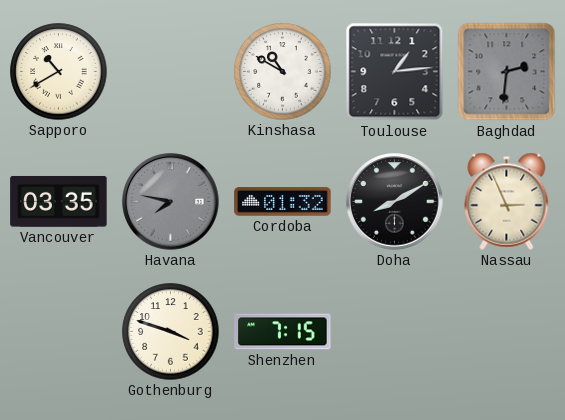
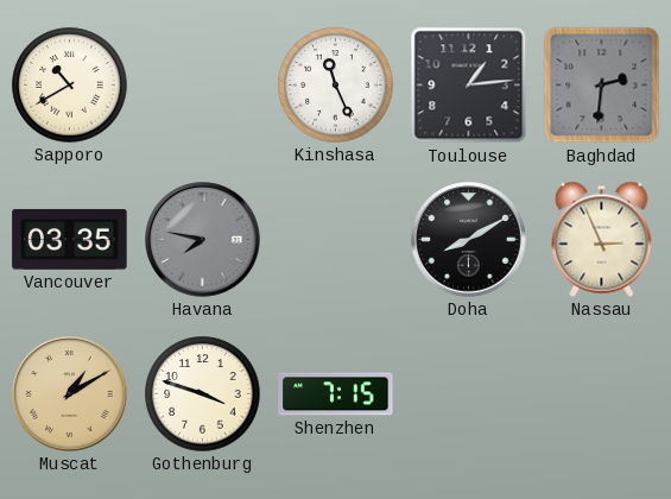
Kinshasa: 10:50 -> 11:26 (336, 86)
Cordoba: 01:32 -> none (283, 202)
Muscat: none -> 1:10 (70, 394)
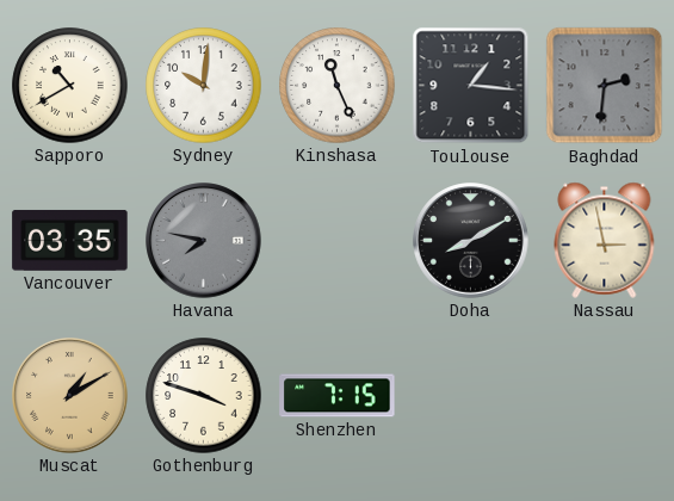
Sydney: none -> 10:01 (204, 86)
Toulouse: 1:14 -> 1:16 (471, 86)
Nassau: 2:56 -> 2:58 (605, 240)
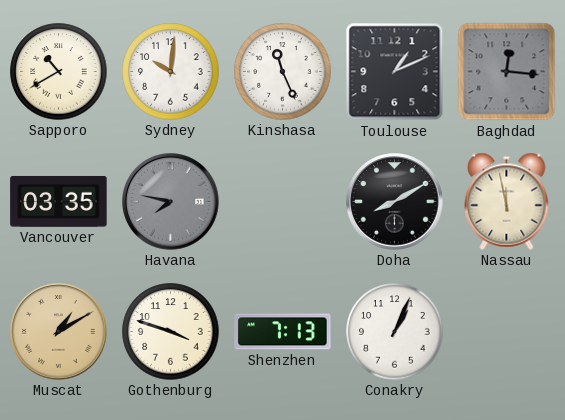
Toulouse: 1:16 -> 1:11 (395, 72)
Baghdad: 2:31 -> 12:16 (507, 72)
Nassau: 2:58 -> 11:58 (507, 201)
Shenzhen: 7:15 -> 7:13 (283, 332)
Conakry: none -> 1:04 (395, 332)
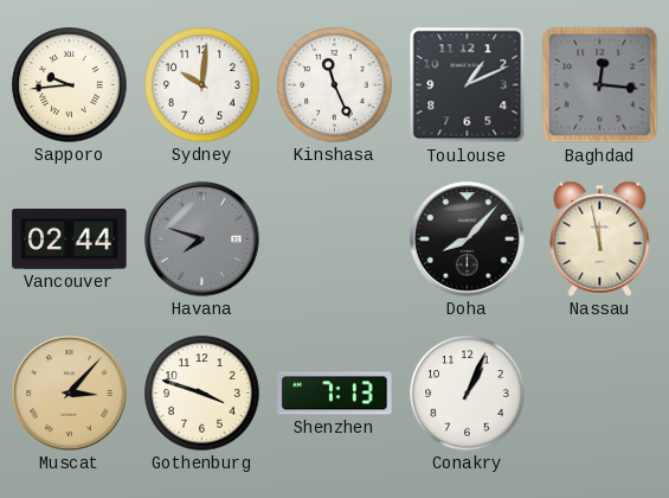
Sapporo: 10:40 -> 9:44 (70, 85)
Vancouver: 03:35 -> 02:44 (70, 238)
Havana: 7:47 -> 7:48 (202, 240)
Doha: 8:10 -> 8:07 (468, 240)
Muscat: 1:10 -> 3:07 (70, 394)
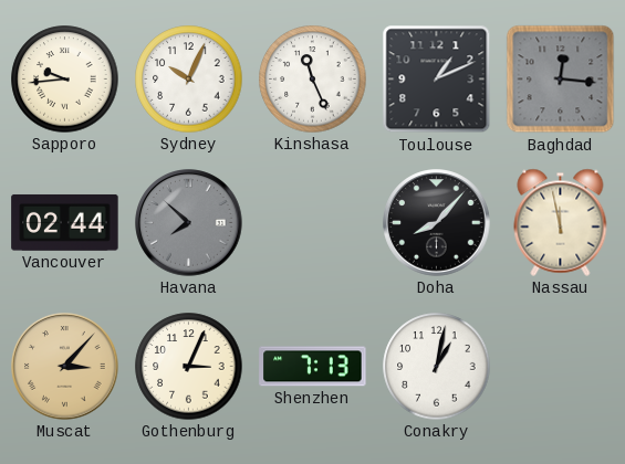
Sydney: 10:01 -> 10:04 (189, 80)
Havana: 7:48 -> 7:52 (189, 223)
Gothenburg: 3:48 -> 3:04 (189, 367)
Conakry: 1:04 -> 1:02 (437, 367)
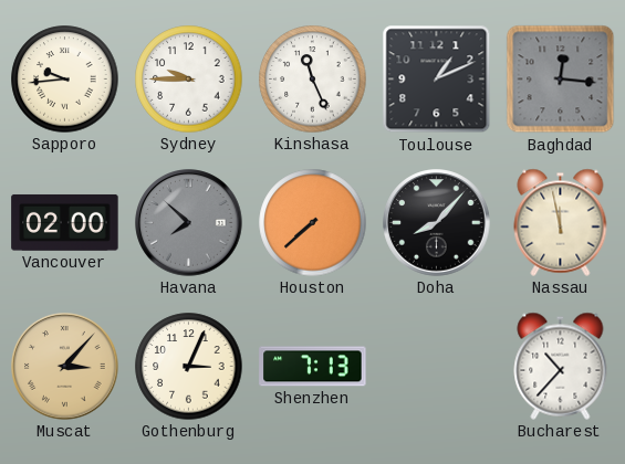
Sydney: 10:04 -> 9:45 (189, 80)
Vancouver: 02:44 -> 02:00 (65, 222)
Houston: none -> 7:38 (313, 223)
Conakry: 1:02 -> none (437, 367)
Bucharest: none -> 10:37 (561, 366)
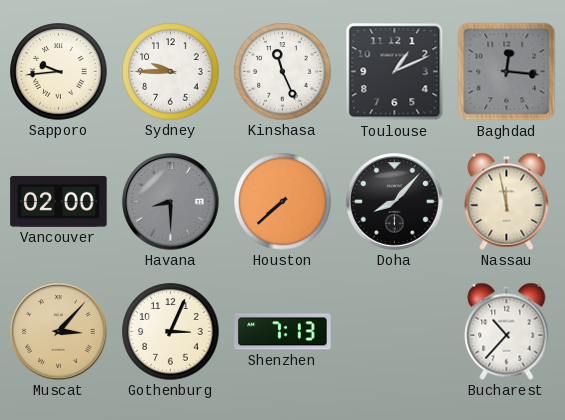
Havana: 7:52 -> 8:30 (171, 202)
